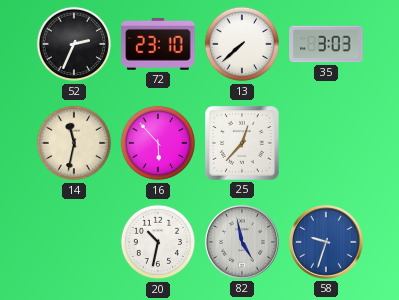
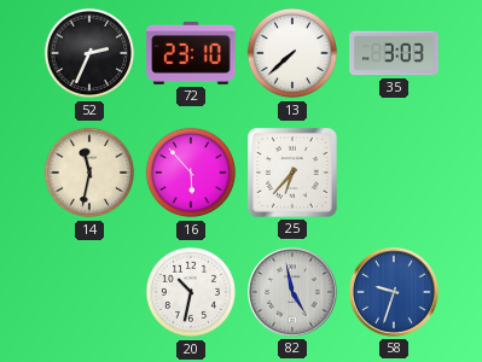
25: 12:37 -> 6:37 (292, 173)
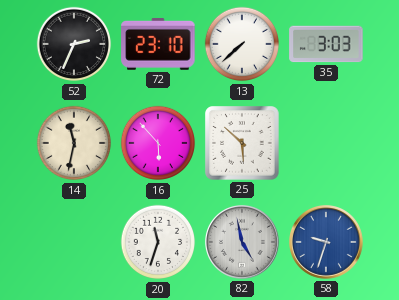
25: 6:37 -> 5:52 (242, 143)
20: 10:32 -> 11:33 (158, 242)
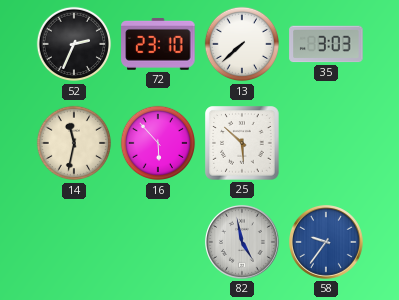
20: 11:33 -> none (158, 242)
58: 9:33 -> 9:36 (327, 243)
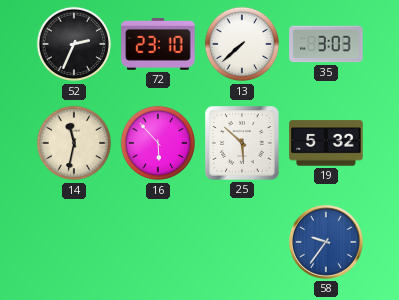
19: none -> 5:32 (326, 143)
82: 4:58 -> none (243, 243)
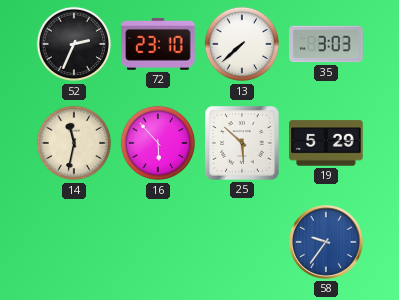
19: 5:32 -> 5:29 (326, 143)
